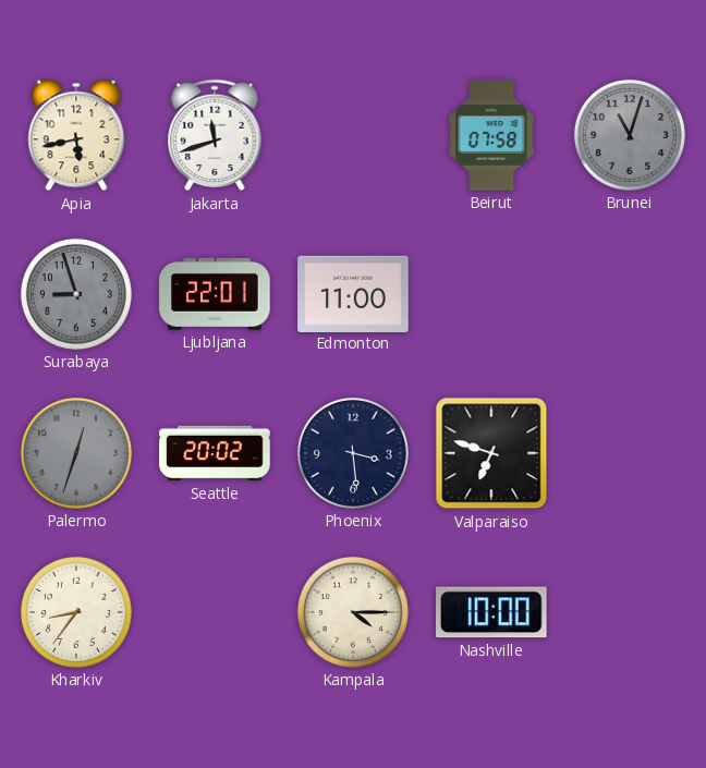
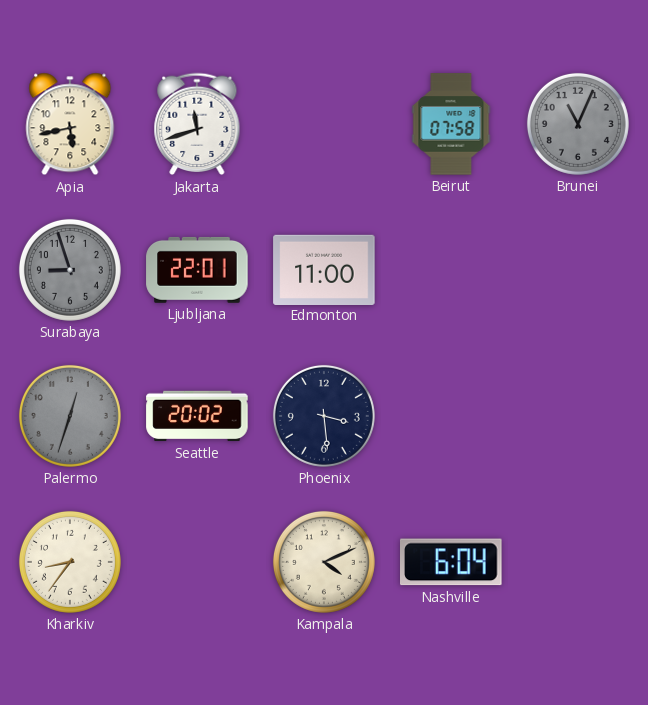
Brunei: 11:03 -> 11:04 (578, 124)
Valparaiso: 6:48 -> none (491, 453)
Kampala: 4:15 -> 4:11 (324, 562)
Nashville: 10:00 -> 6:04 (452, 562)
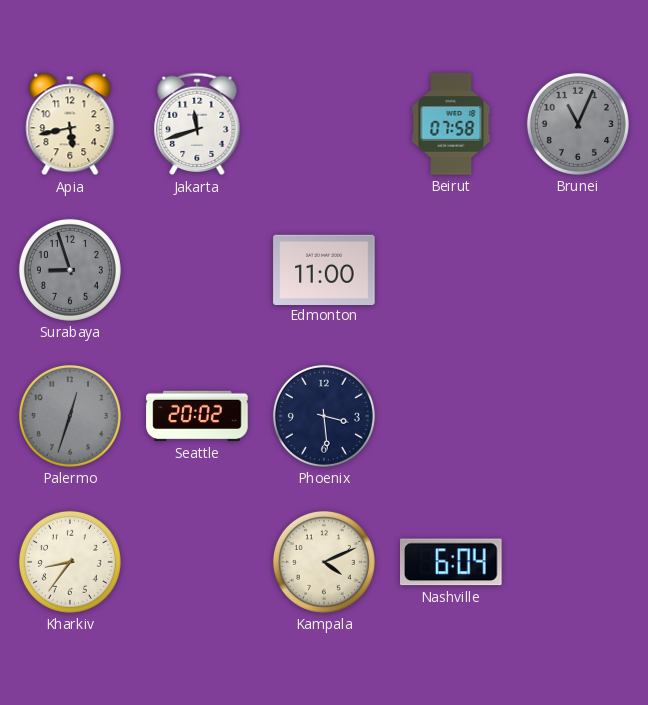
Ljubljana: 22:01 -> none (197, 270)
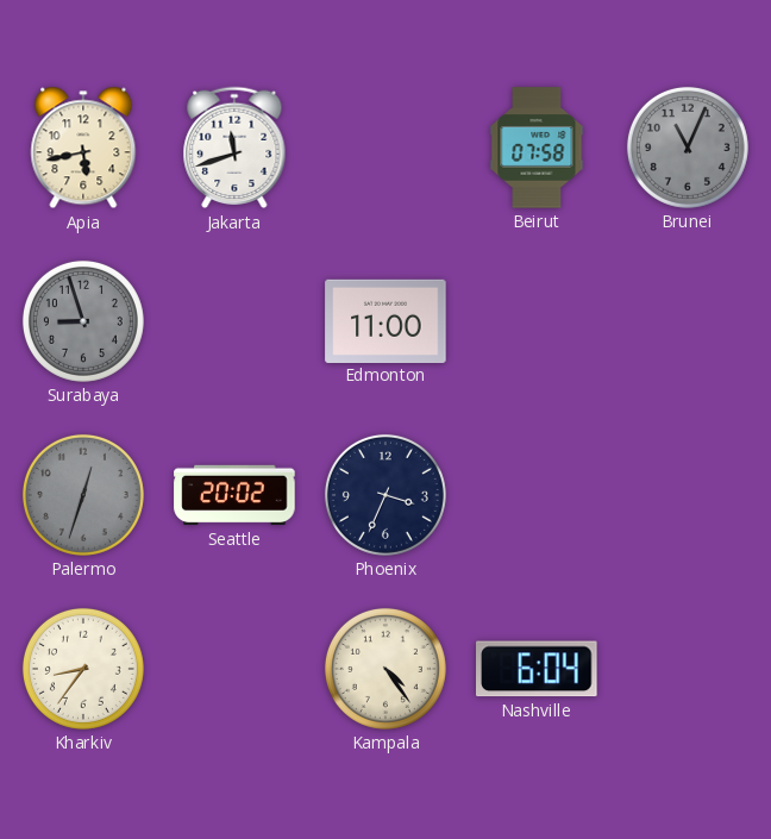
Phoenix: 3:29 -> 3:34 (385, 495)
Kampala: 4:11 -> 4:24 (385, 669)
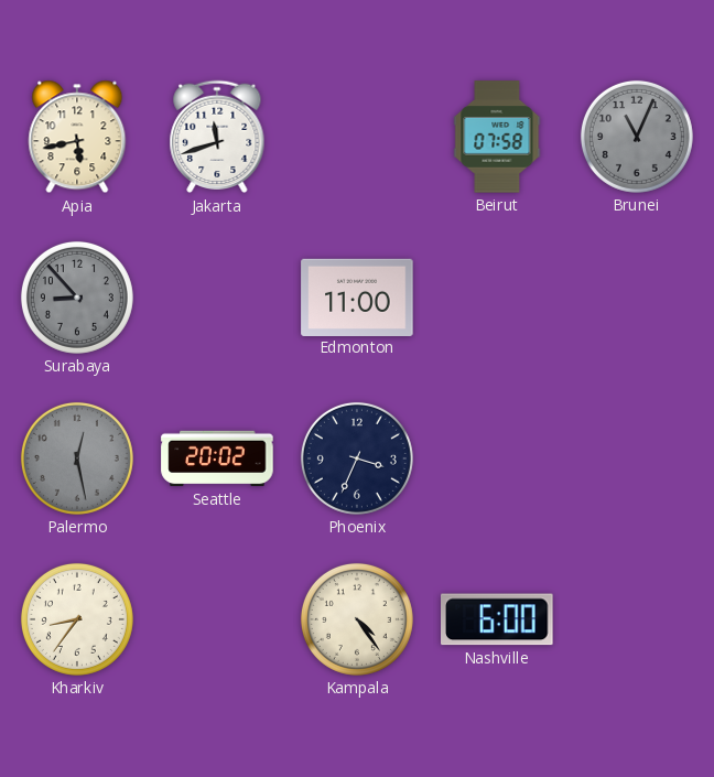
Surabaya: 8:57 -> 8:53 (77, 298)
Palermo: 12:33 -> 12:28 (77, 458)
Nashville: 6:04 -> 6:00 (498, 619)
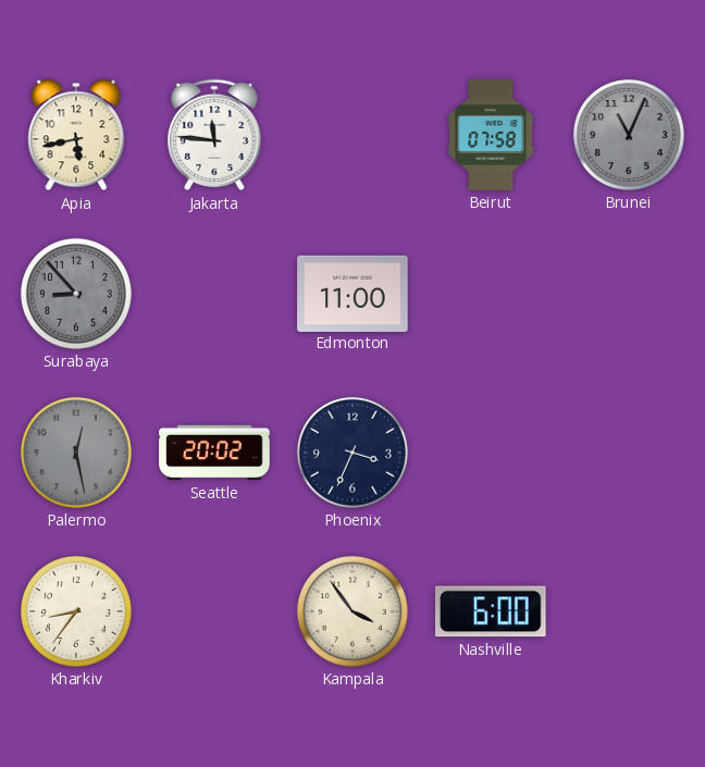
Jakarta: 11:42 -> 11:46 (214, 135)
Kampala: 4:24 -> 3:54 (352, 611)
